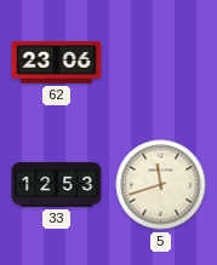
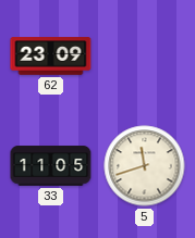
62: 23:06 -> 23:09 (51, 57)
33: 12:53 -> 11:05 (51, 166)
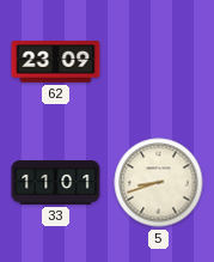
33: 11:05 -> 11:01 (56, 183)
5: 11:42 -> 8:42 (159, 183)
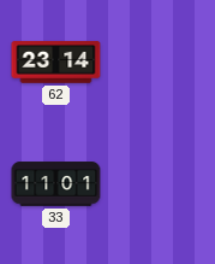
62: 23:09 -> 23:14 (56, 63)
5: 8:42 -> none (159, 183)
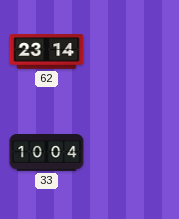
33: 11:01 -> 10:04 (47, 153)
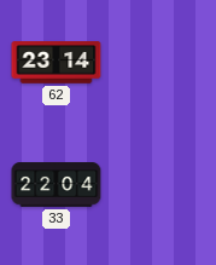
33: 10:04 -> 22:04 (57, 185)
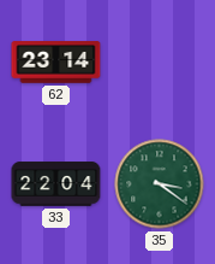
35: none -> 3:21 (160, 184)
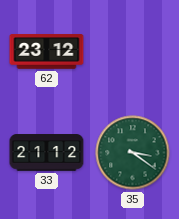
62: 23:14 -> 23:12 (47, 52)
33: 22:04 -> 21:12 (47, 153)
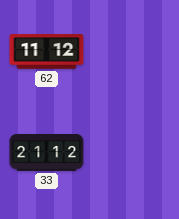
62: 23:12 -> 11:12 (47, 52)
35: 3:21 -> none (133, 153)
